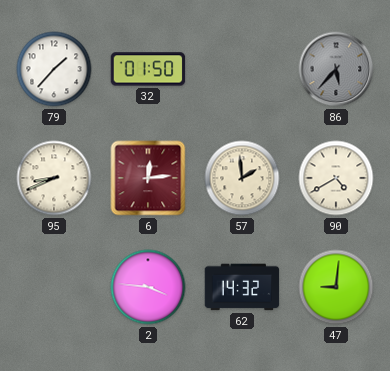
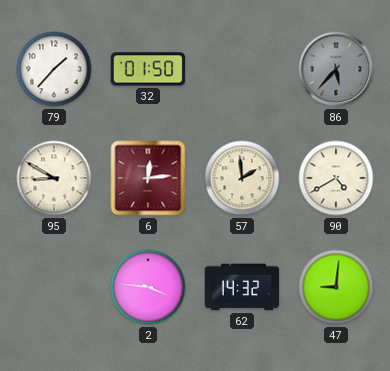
95: 8:41 -> 8:50 (54, 178)
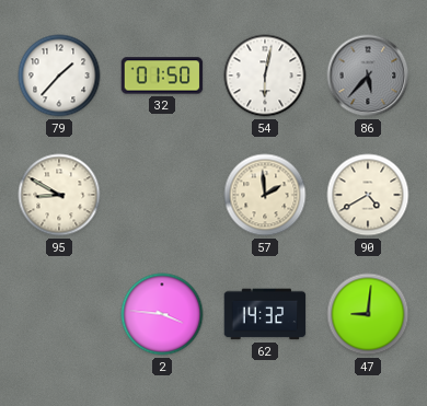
54: none -> 6:02 (265, 76)
6: 12:14 -> none (148, 178)
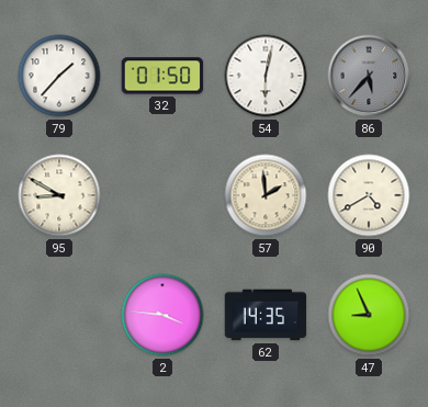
62: 14:32 -> 14:35 (266, 315)
47: 9:01 -> 8:56 (369, 315)
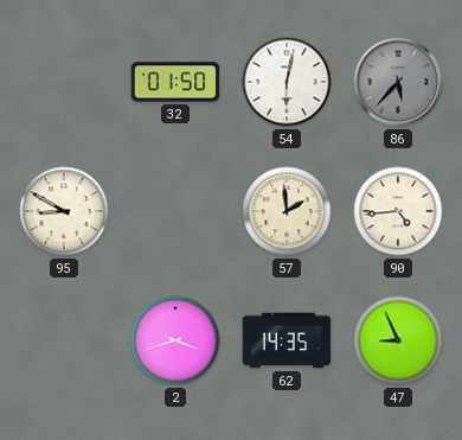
79: 1:37 -> none (59, 76)
90: 4:40 -> 4:44 (398, 211)
2: 3:46 -> 3:42 (175, 340)
